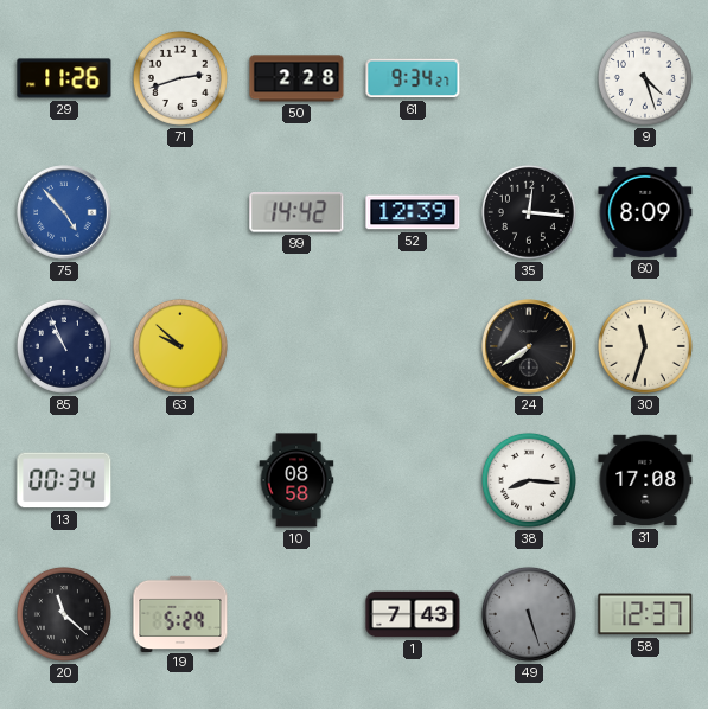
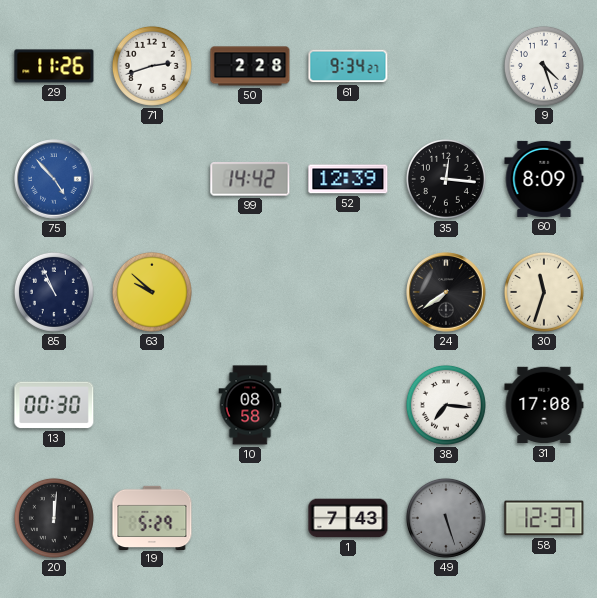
13: 00:34 -> 00:30 (54, 405)
38: 8:16 -> 7:16 (446, 405)
20: 11:22 -> 12:01 (54, 518)
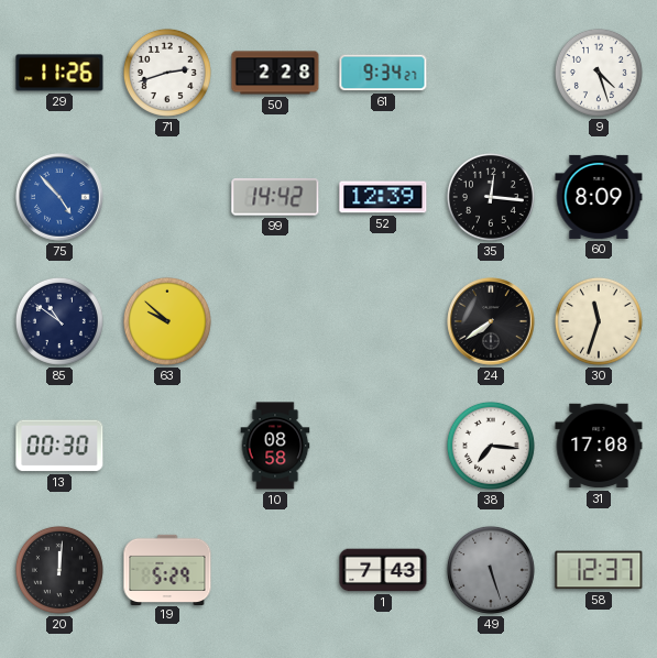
85: 10:56 -> 10:51 (59, 321)
